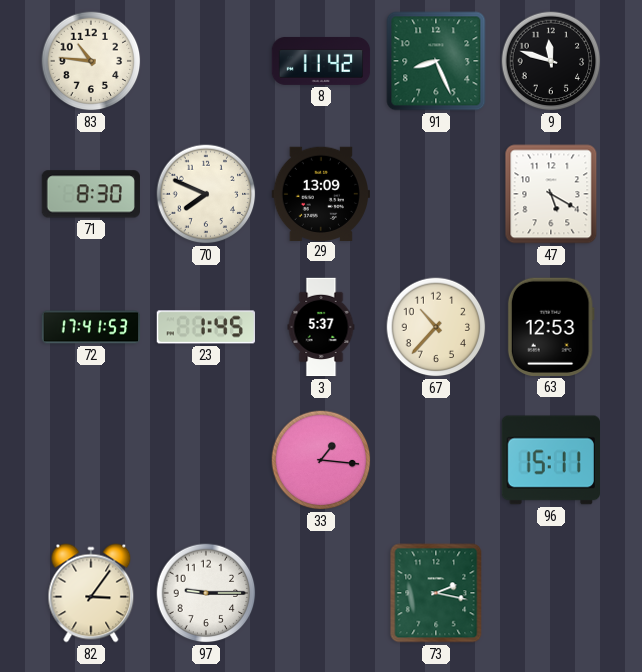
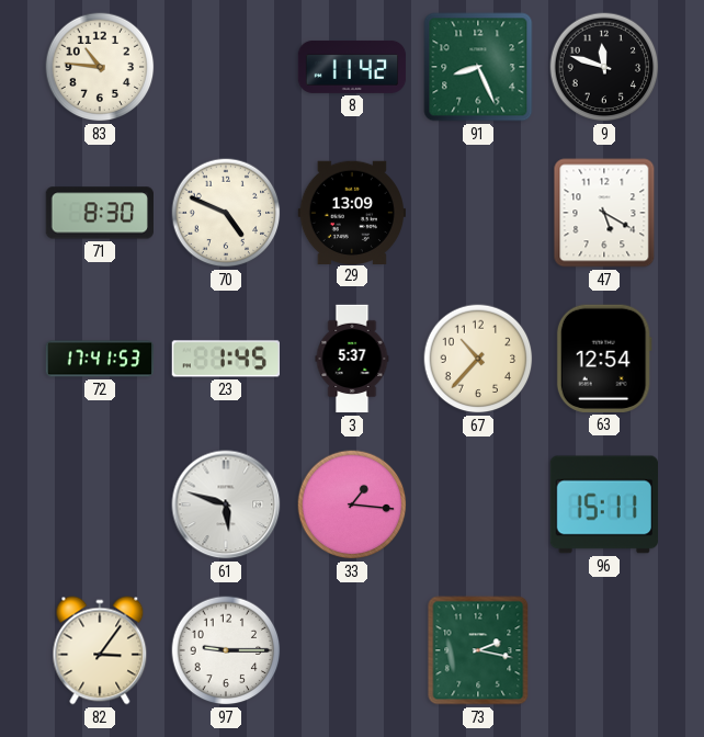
70: 7:49 -> 4:49 (226, 213)
63: 12:53 -> 12:54 (604, 359)
61: none -> 5:48 (226, 504)
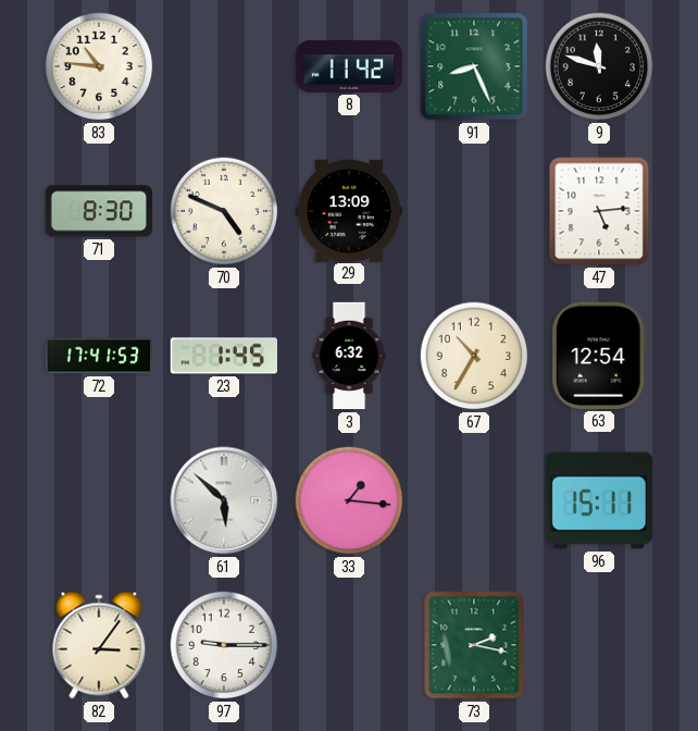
47: 5:20 -> 5:14 (599, 211)
3: 5:37 -> 6:32 (349, 356)
67: 10:37 -> 10:35 (474, 356)
61: 5:48 -> 5:52 (224, 500)
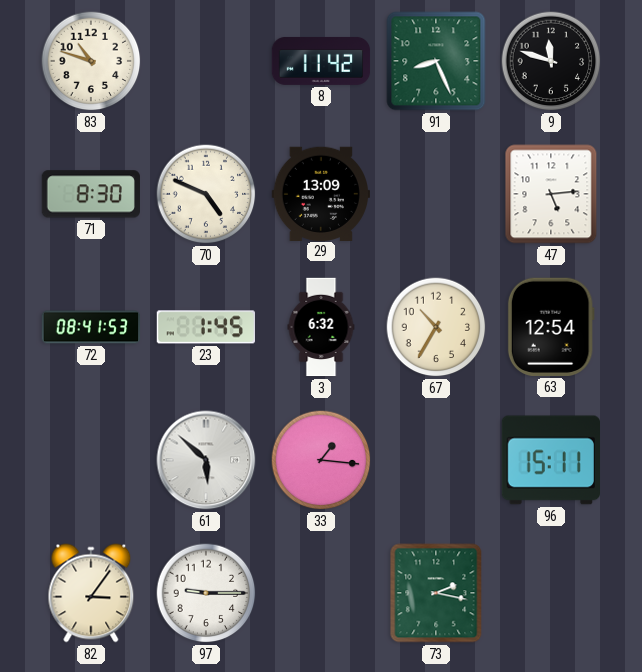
83: 10:46 -> 10:48 (91, 61)
72: 17:41 -> 08:41 (91, 327)
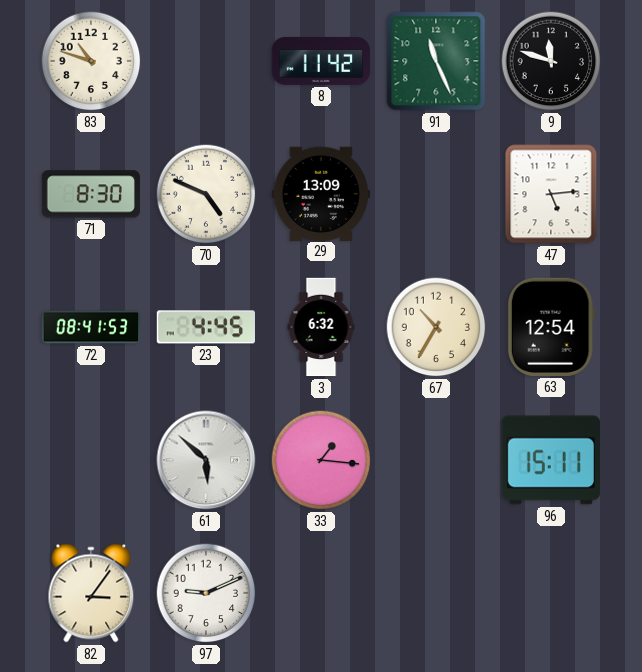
91: 8:26 -> 11:26 (436, 61)
23: 1:45 -> 4:45 (205, 327)
97: 9:15 -> 9:11 (206, 593)
73: 2:17 -> none (436, 593)
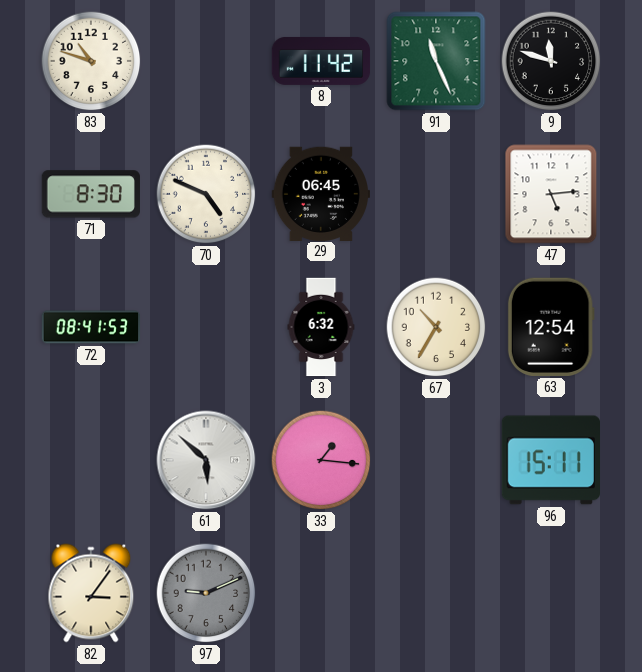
29: 13:09 -> 06:45 (320, 193)
23: 4:45 -> none (205, 327)
97 dial: white -> grey (206, 593)
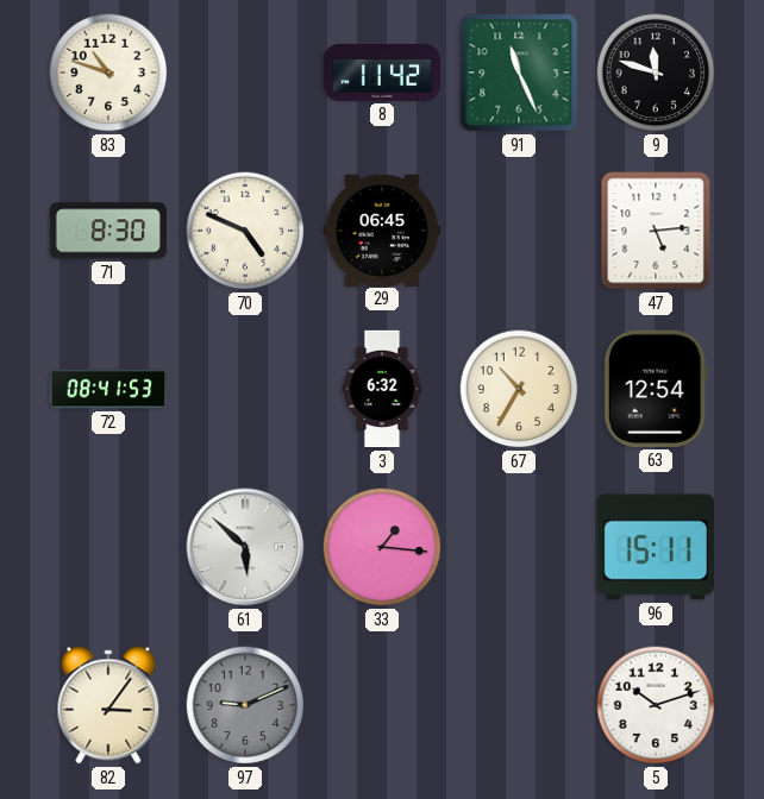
5: none -> 10:12 (656, 705)
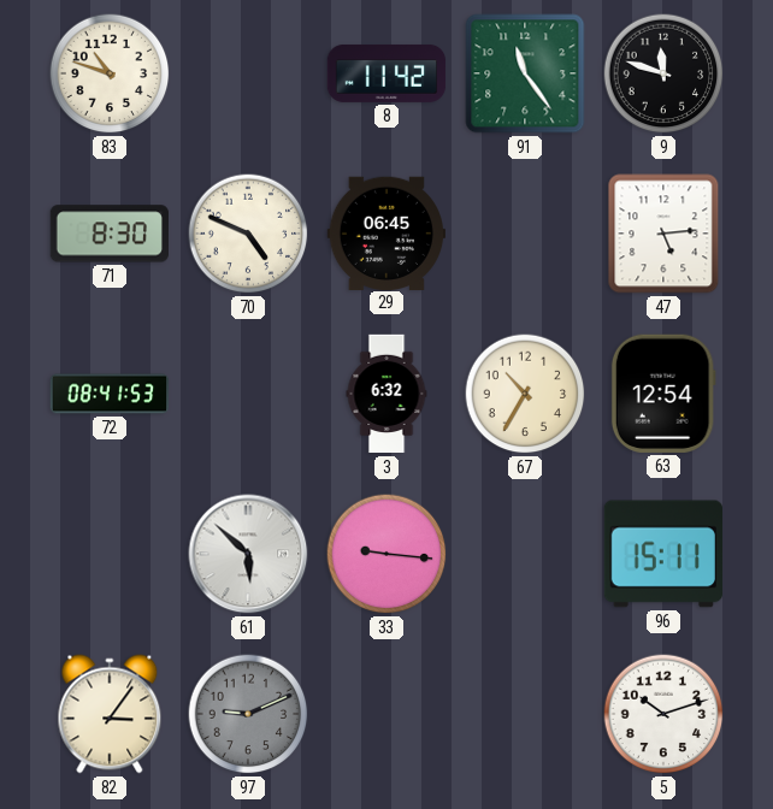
91: 11:26 -> 11:24 (525, 73)
33: 1:16 -> 9:16 (386, 554)
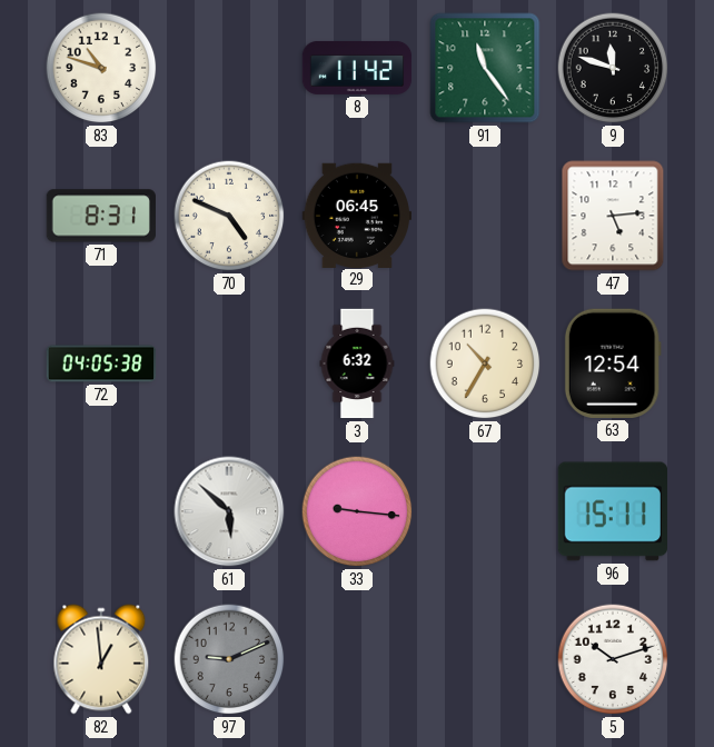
71: 8:30 -> 8:31 (100, 216)
72: 08:41 -> 04:05 (101, 363)
82: 3:06 -> 12:59 (101, 659)
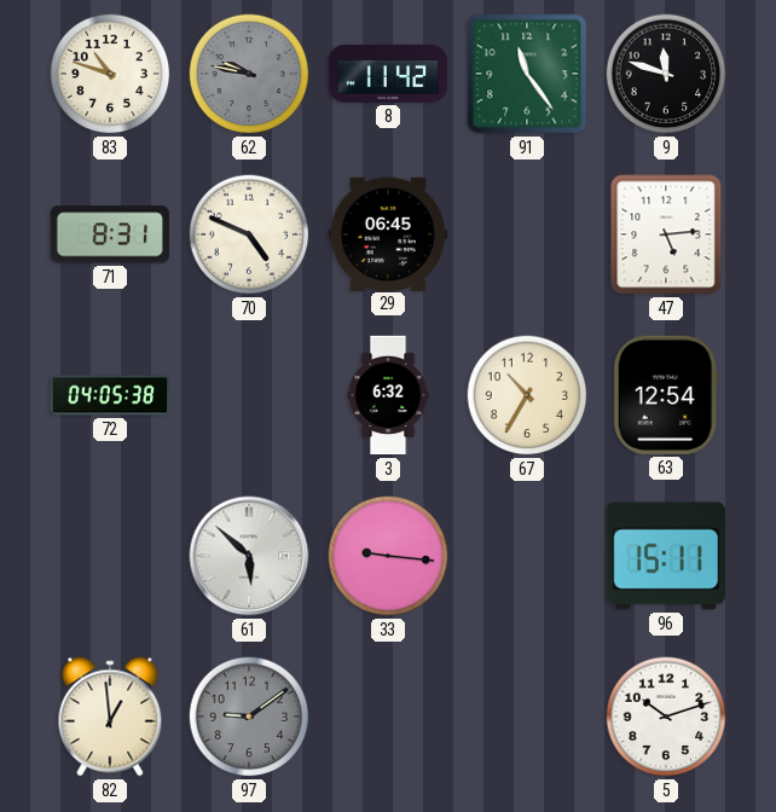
62: none -> 9:47 (249, 74)
97: 9:11 -> 9:09 (249, 717)
